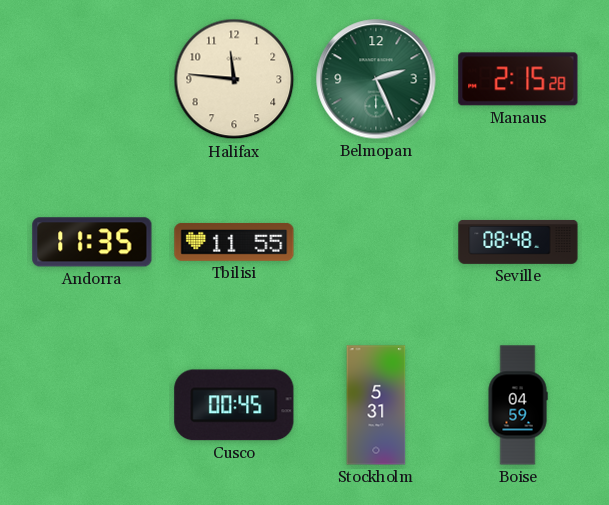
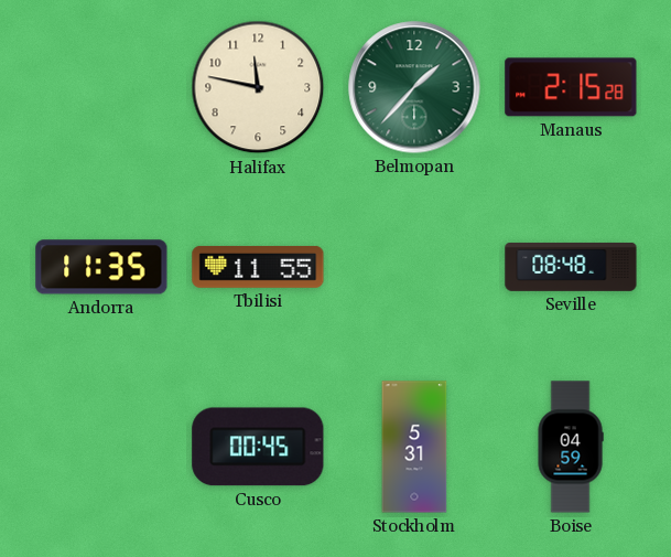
Halifax: 11:46 -> 11:47 (258, 87)
Belmopan: 2:26 -> 1:37 (414, 87)
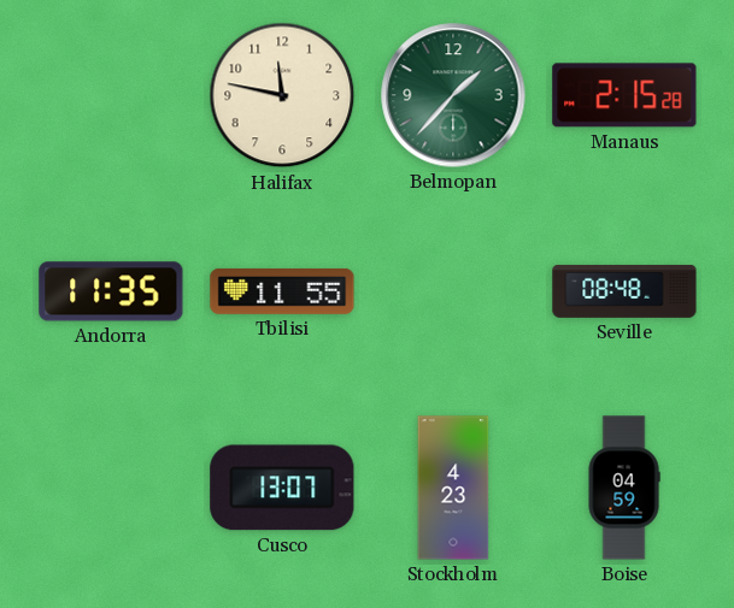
Cusco: 00:45 -> 13:07 (282, 488)
Stockholm: 5:31 -> 4:23 (453, 488)
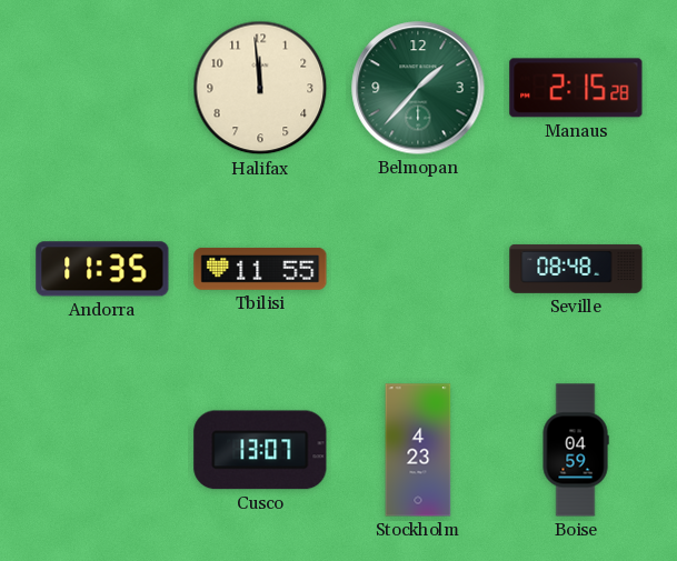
Halifax: 11:47 -> 11:59 (260, 88)
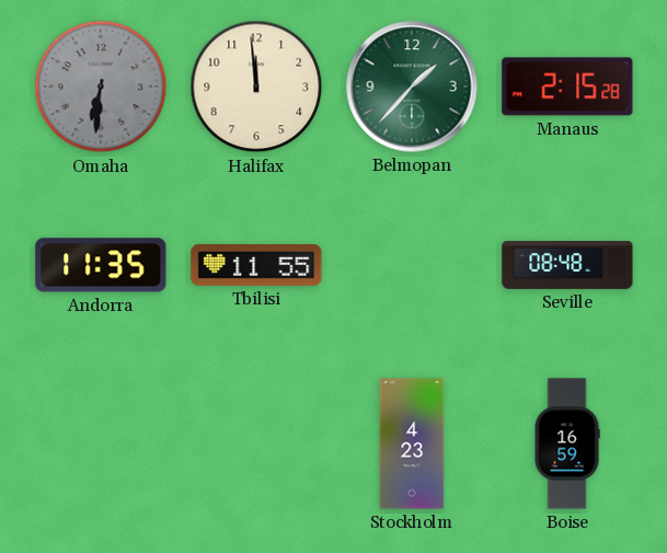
Omaha: none -> 6:31 (101, 87)
Cusco: 13:07 -> none (260, 450)
Boise: 04:59 -> 16:59 (567, 443)
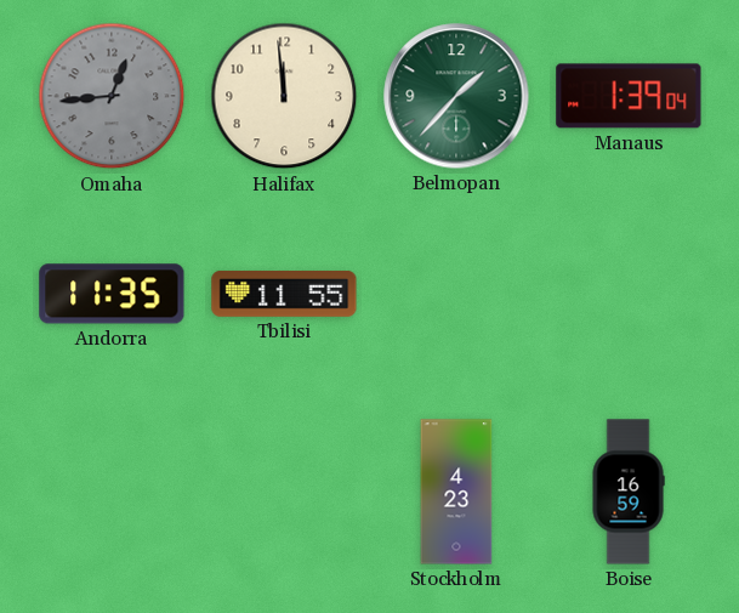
Omaha: 6:31 -> 12:44 (112, 96)
Manaus: 2:15 -> 1:39 (629, 96)
Seville: 08:48 -> none (567, 265)
